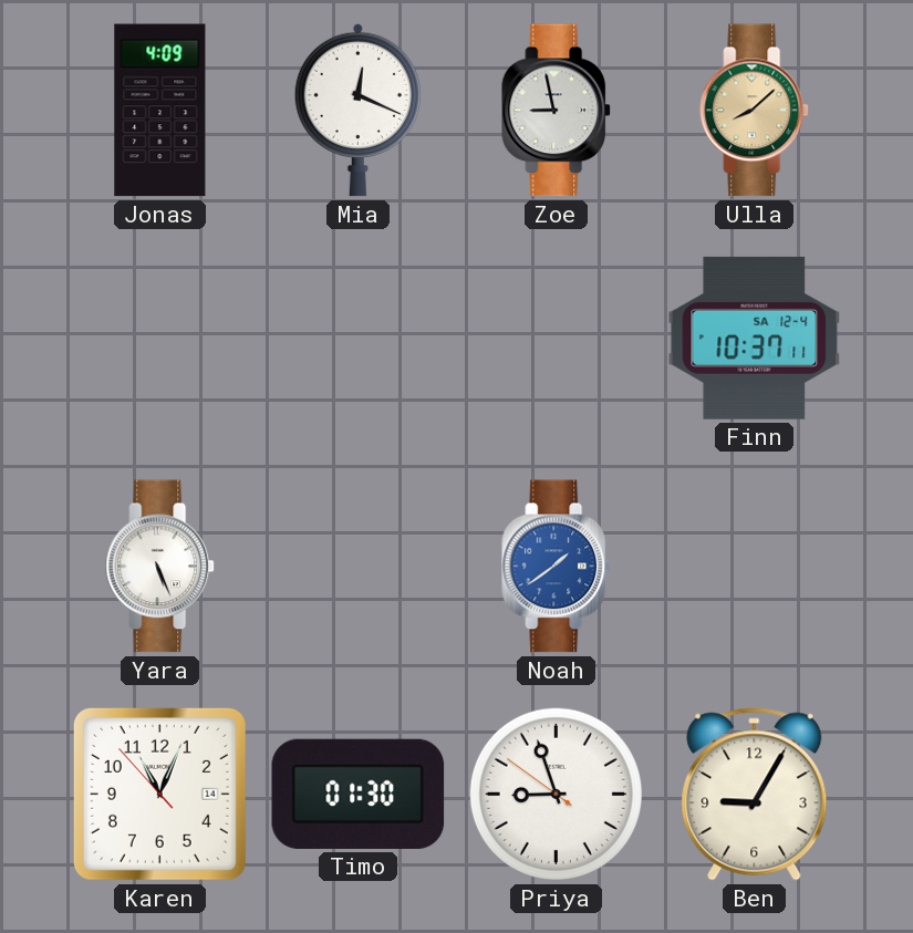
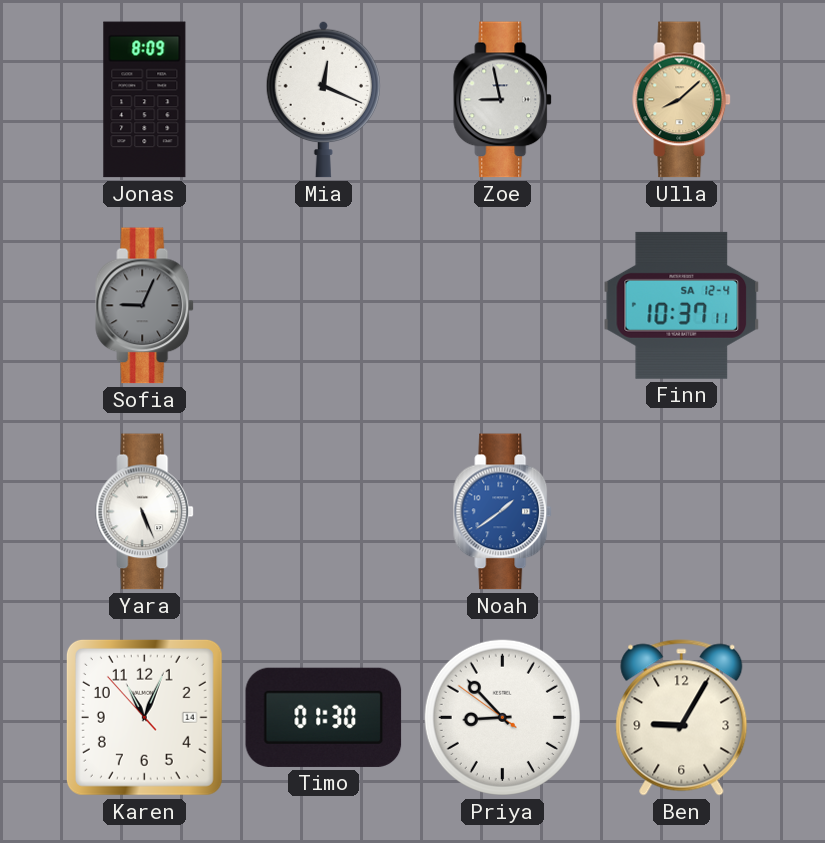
Jonas: 4:09 -> 8:09 (145, 100)
Sofia: none -> 9:04 (145, 306)
Priya: 8:56 -> 8:52 (502, 717)
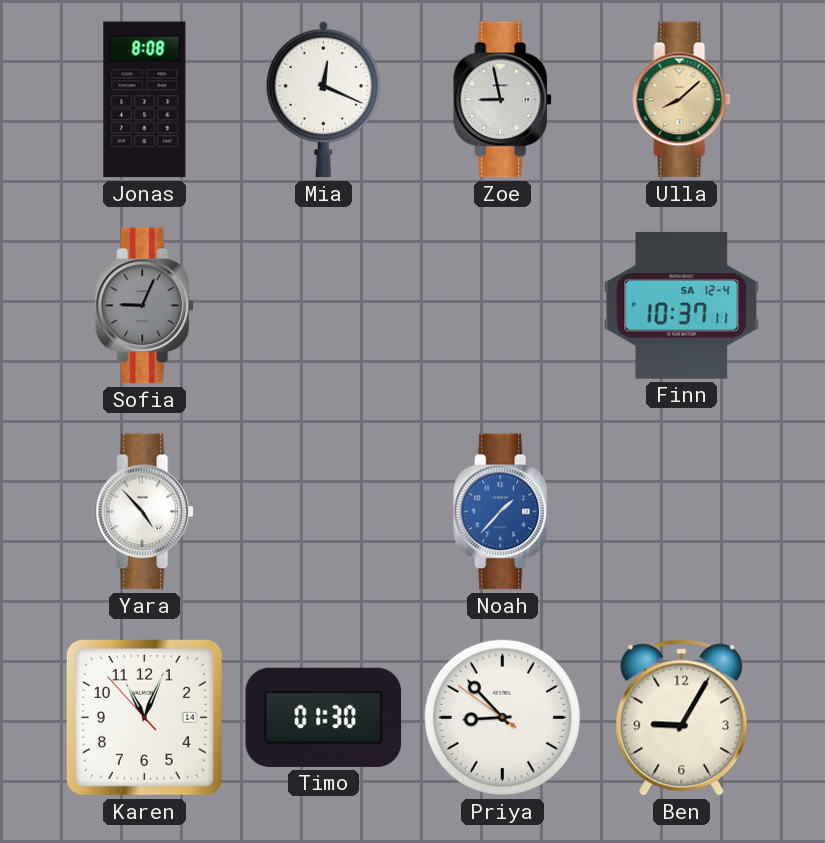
Jonas: 8:09 -> 8:08 (145, 100)
Yara: 5:26 -> 4:53 (145, 512)
Noah: 1:39 -> 1:37 (503, 512)
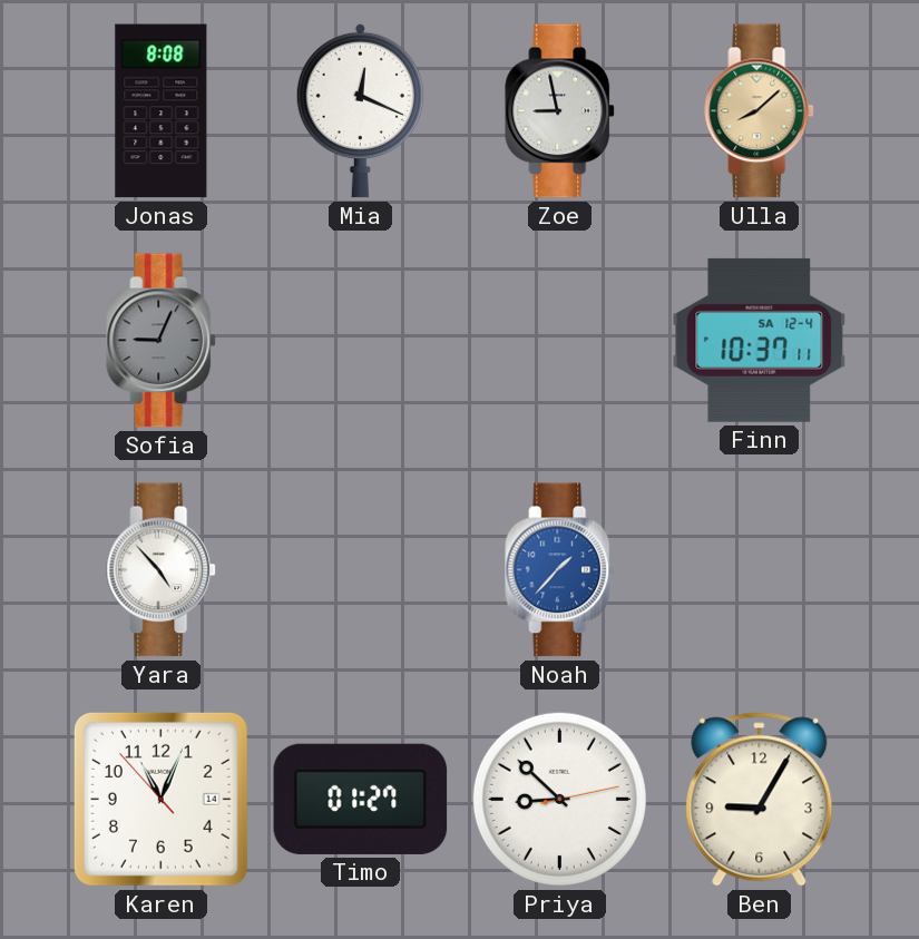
Timo: 01:30 -> 01:27 (361, 799)
Priya: 8:52:51 -> 8:52:13 (559, 799)
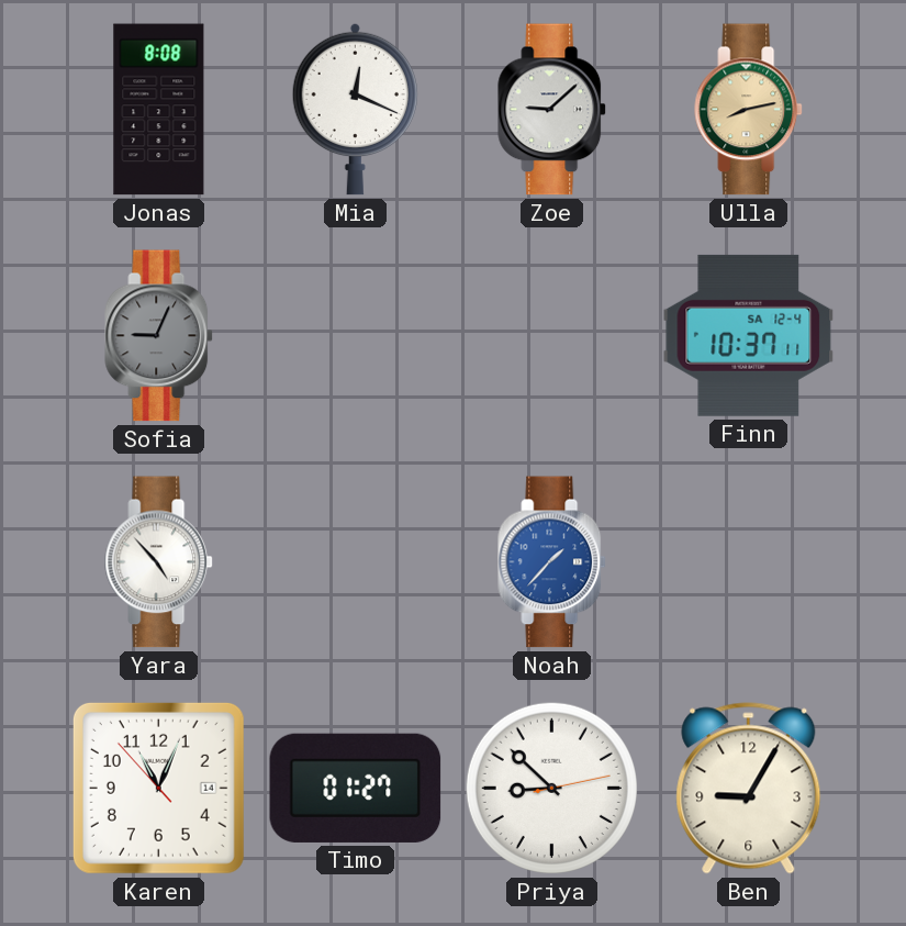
Zoe: 8:58 -> 9:08 (552, 110)
Ulla: 8:08 -> 8:13 (749, 110)
